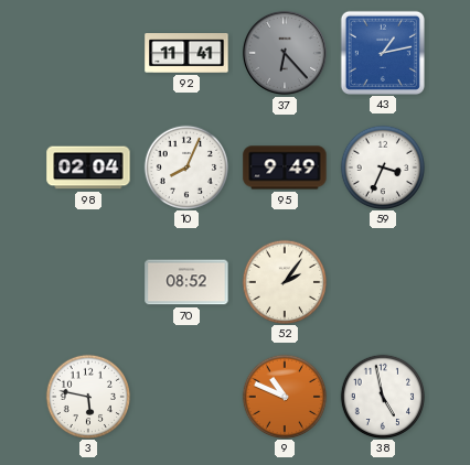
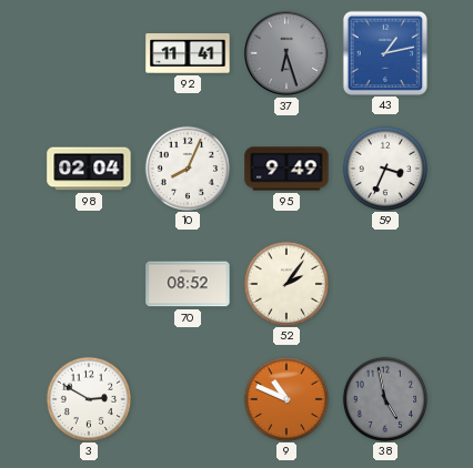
37: 6:23 -> 6:27 (286, 53)
3: 5:47 -> 2:50 (88, 398)
38 dial: white -> grey (384, 398)
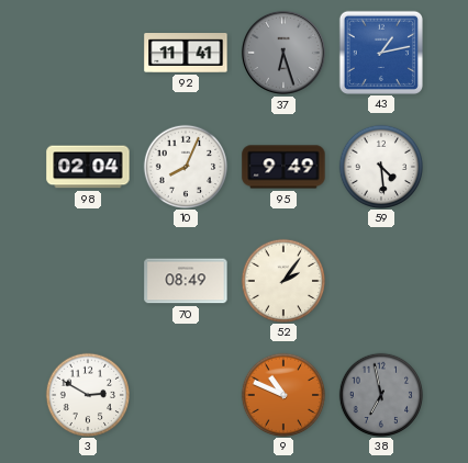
59: 3:34 -> 4:29 (380, 166)
70: 08:52 -> 08:49 (186, 281)
38: 4:58 -> 6:58 (380, 394)
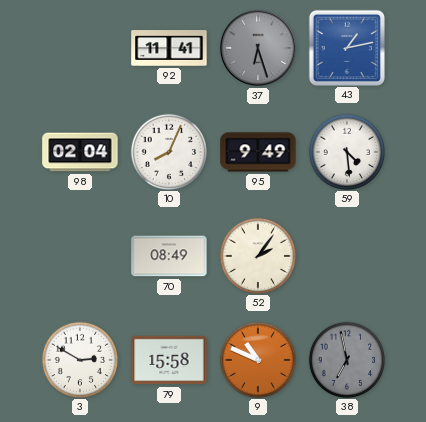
79: none -> 15:58 (169, 360)
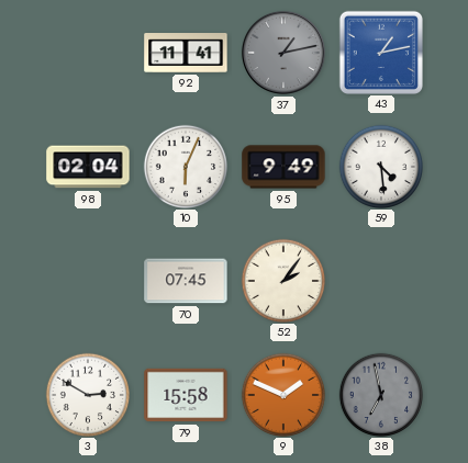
37: 6:27 -> 1:13 (283, 53)
10: 8:04 -> 6:04 (185, 166)
70: 08:49 -> 07:45 (186, 281)
9: 10:49 -> 1:49 (282, 394)
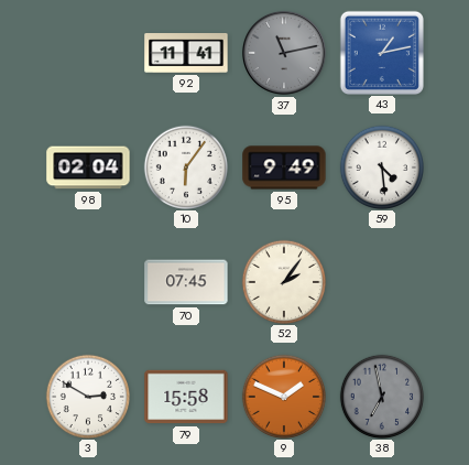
37: 1:13 -> 11:13 (284, 53)
10: 6:04 -> 6:06 (185, 166)
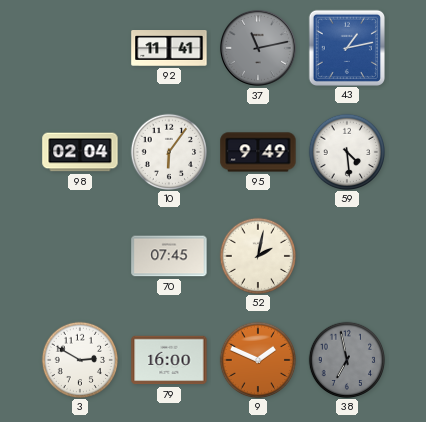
52: 2:06 -> 2:02 (257, 255)
79: 15:58 -> 16:00 (169, 360)
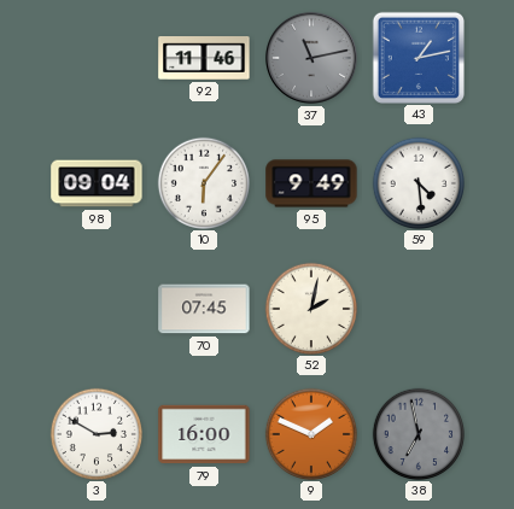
92: 11:41 -> 11:46 (204, 59)
98: 02:04 -> 09:04 (97, 183)
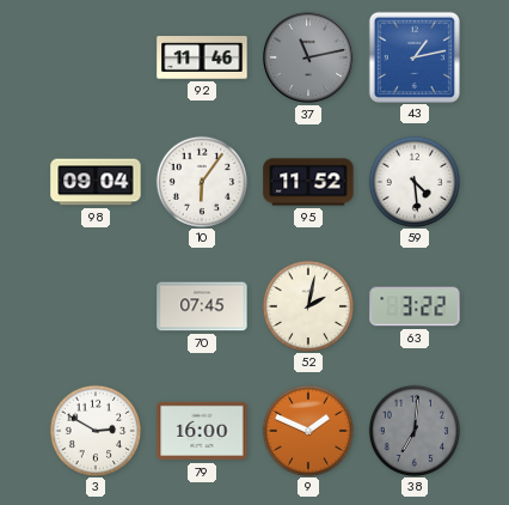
95: 9:49 -> 11:52 (308, 182)
63: none -> 3:22 (415, 306)
38: 6:58 -> 7:01 (413, 430)
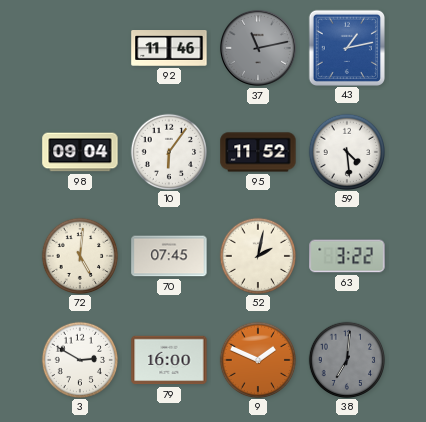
72: none -> 5:01 (79, 255)
